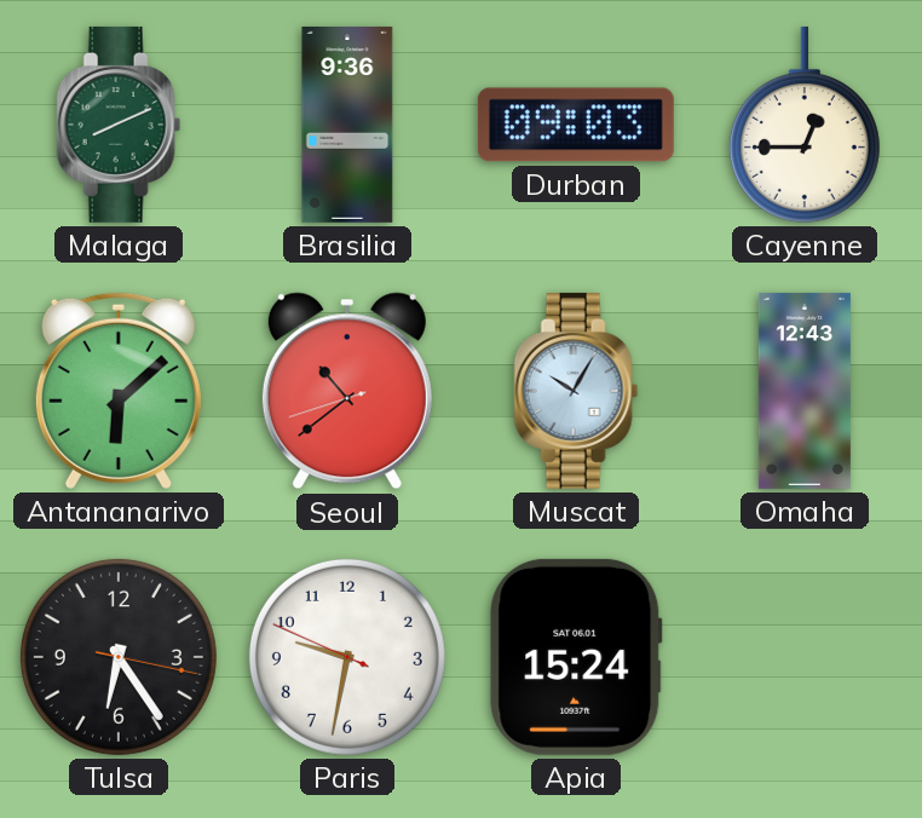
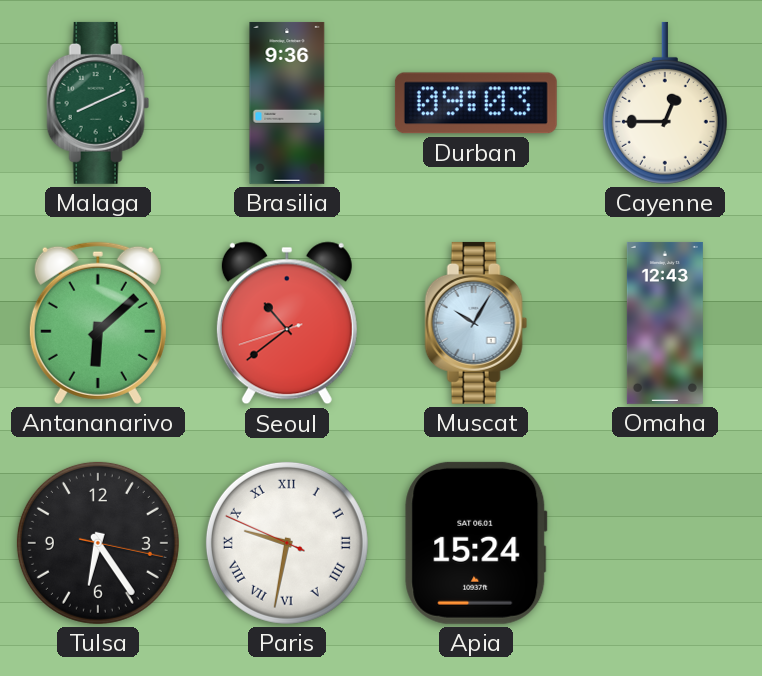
Paris numerals: Arabic -> Roman (287, 543)
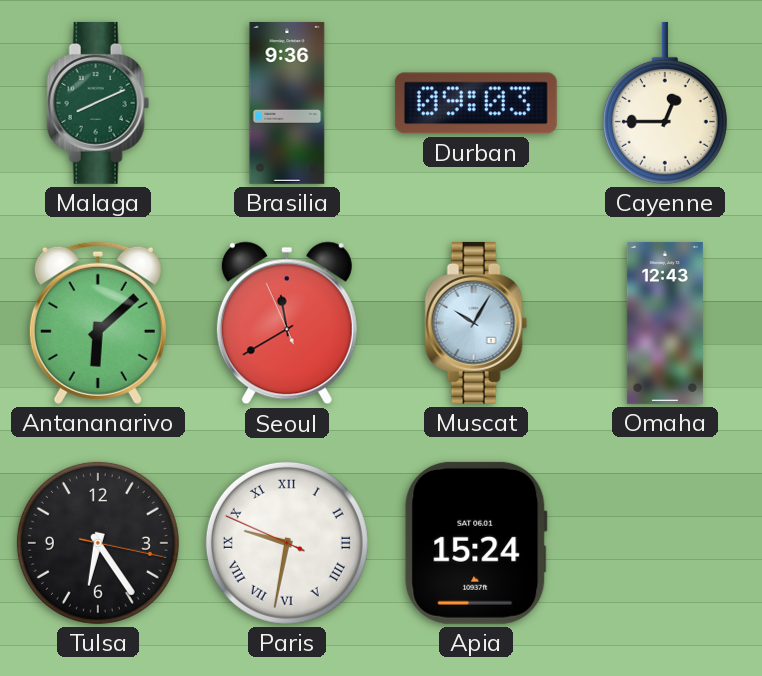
Seoul: 10:38 -> 11:39 (287, 323)
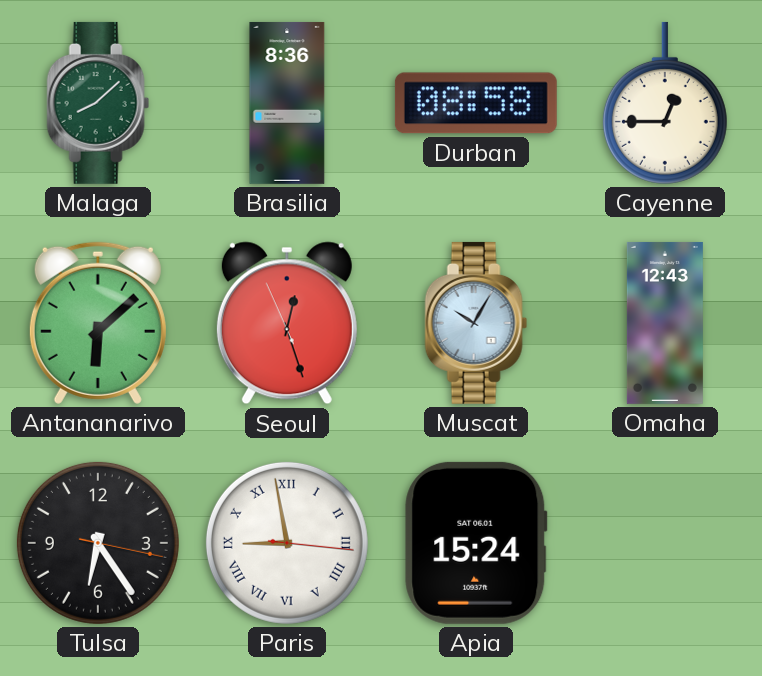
Malaga: 8:11 -> 8:08 (98, 103)
Brasilia: 9:36 -> 8:36 (287, 103)
Durban: 09:03 -> 08:58 (476, 103)
Seoul: 11:39 -> 12:26 (287, 323)
Paris: 9:31 -> 8:58 (287, 543)
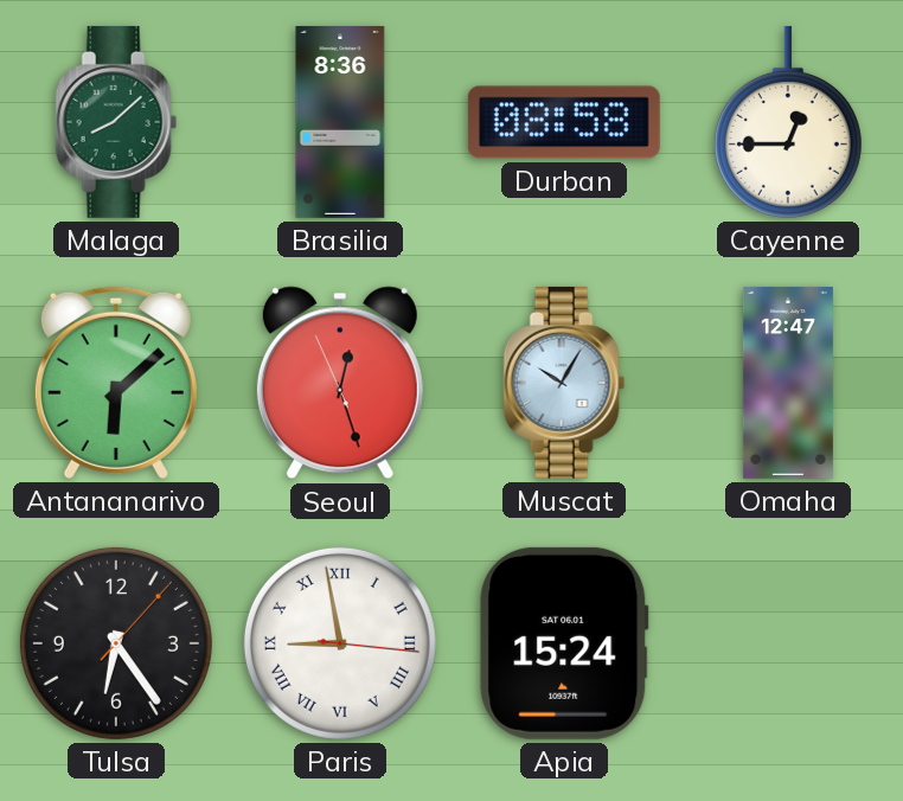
Omaha: 12:43 -> 12:47 (788, 383)
Tulsa: 6:24:17 -> 6:24:07 (116, 643)
